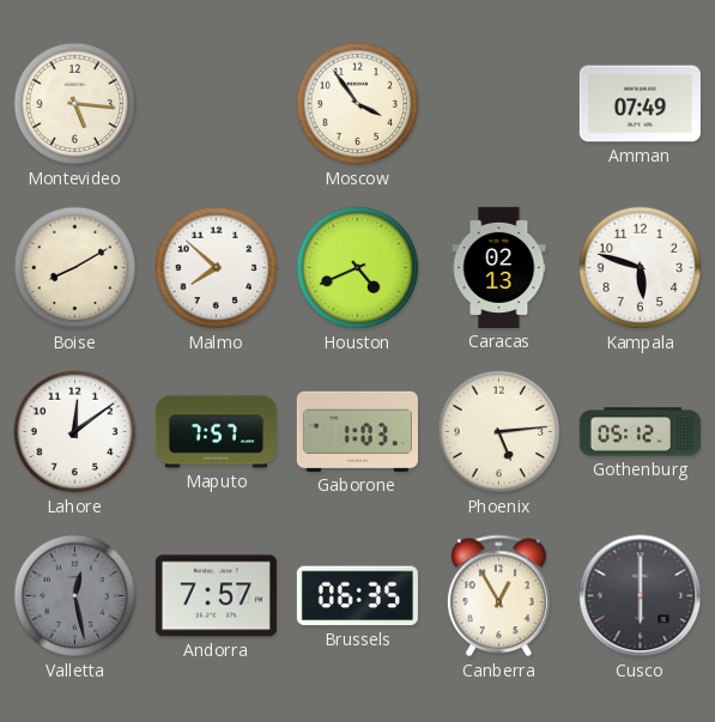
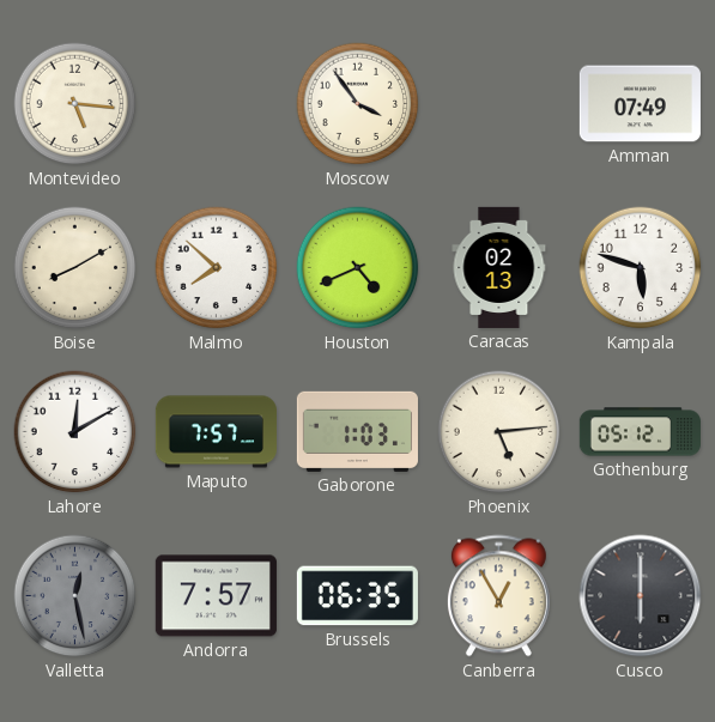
Lahore: 12:09 -> 12:10 (75, 432)
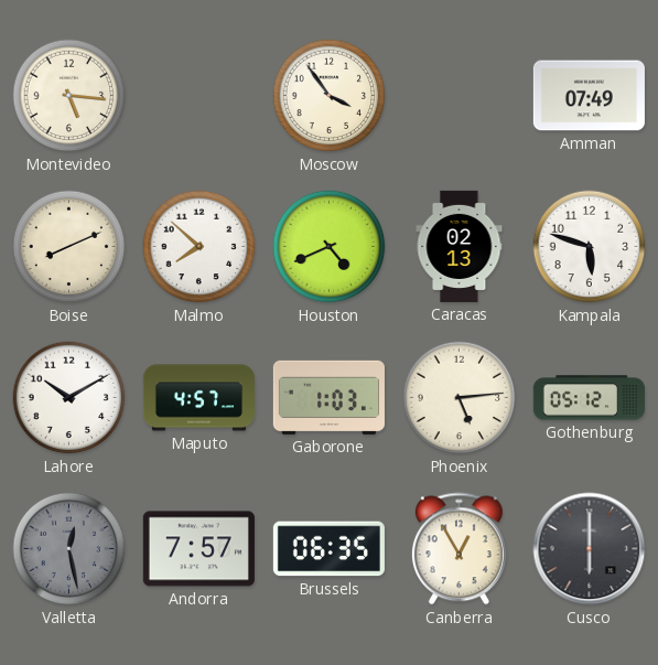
Boise: 8:10 -> 8:11 (69, 247)
Lahore: 12:10 -> 10:10 (69, 398)
Maputo: 7:57 -> 4:57 (198, 398)
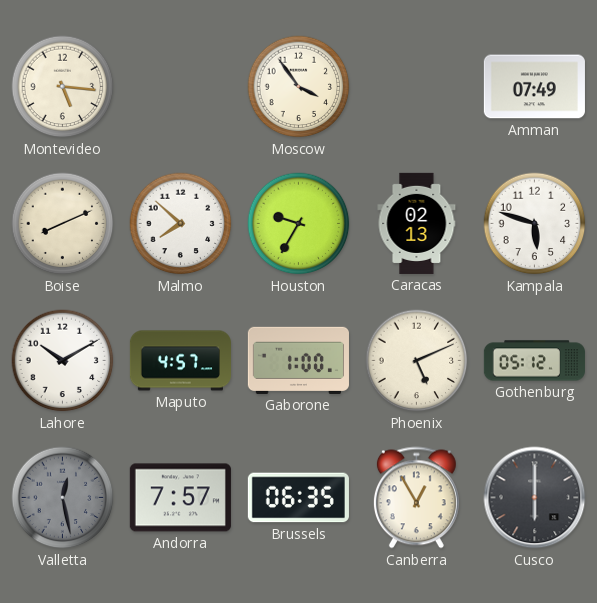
Houston: 4:41 -> 9:35 (299, 224)
Gaborone: 1:03 -> 1:00 (298, 360)
Phoenix: 5:14 -> 5:11 (417, 361)
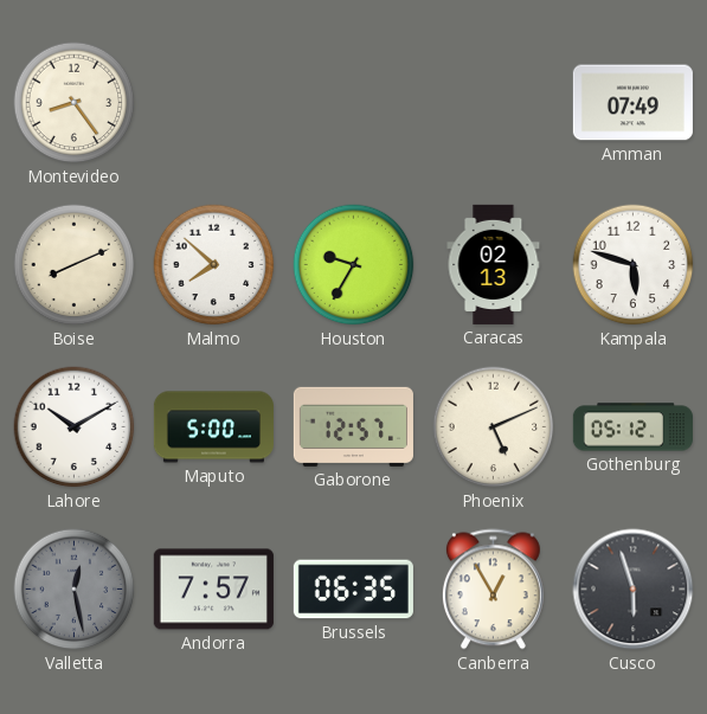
Montevideo: 5:16 -> 8:24 (75, 103)
Moscow: 3:54 -> none (299, 87)
Maputo: 4:57 -> 5:00 (213, 427)
Gaborone: 1:00 -> 12:57 (353, 426)
Cusco: 6:00 -> 5:57 (634, 590)
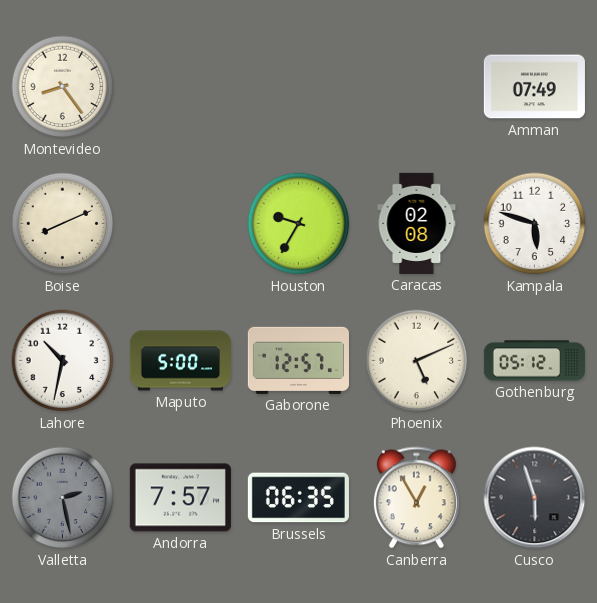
Malmo: 7:52 -> none (214, 265)
Caracas: 02:13 -> 02:08 (417, 223)
Lahore: 10:10 -> 10:32 (63, 361)
Valletta: 12:28 -> 2:28 (63, 498)
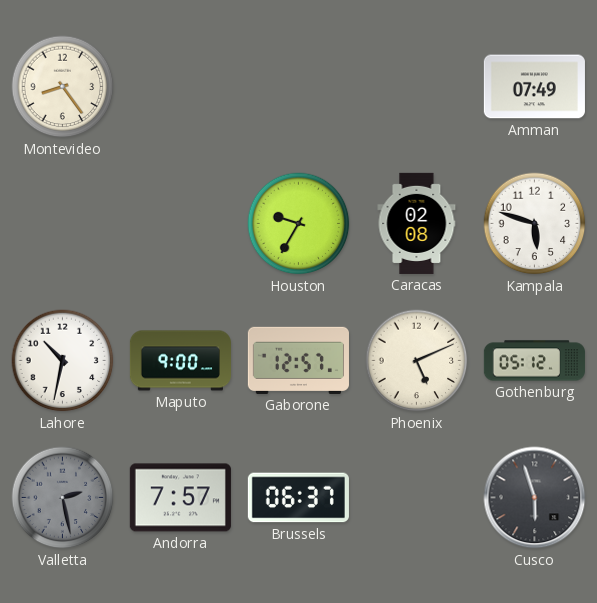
Boise: 8:11 -> none (63, 224)
Maputo: 5:00 -> 9:00 (180, 361)
Brussels: 06:35 -> 06:37 (298, 498)
Canberra: 12:55 -> none (416, 498)
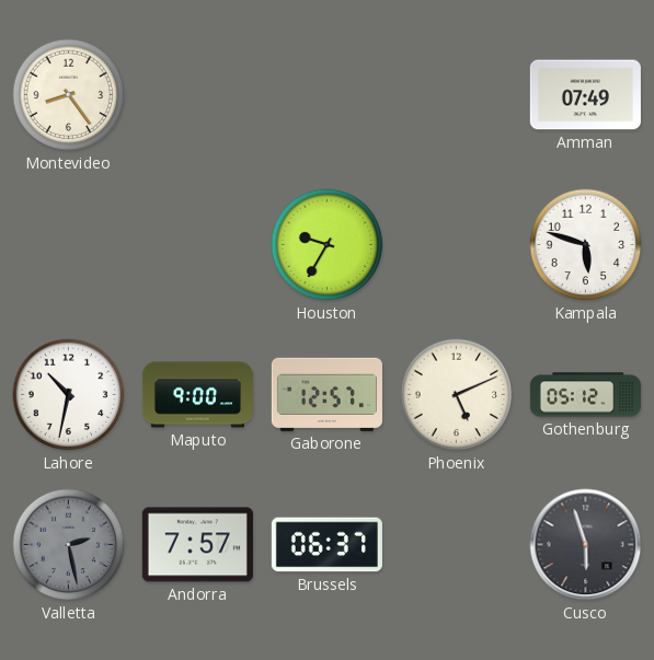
Caracas: 02:08 -> none (417, 223)
